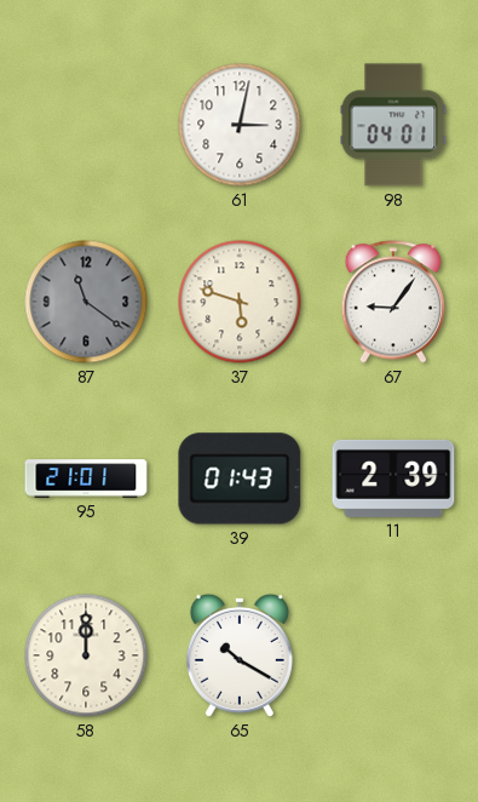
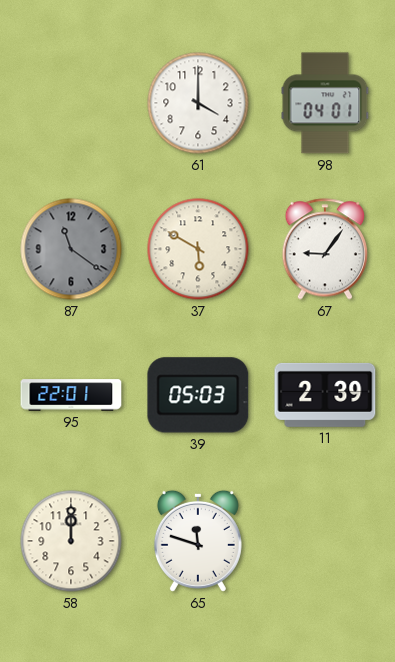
61: 3:02 -> 4:00 (198, 103)
37: 5:48 -> 5:50 (198, 249)
95: 21:01 -> 22:01 (71, 395)
39: 01:43 -> 05:03 (198, 395)
65: 10:20 -> 11:48 (198, 541)
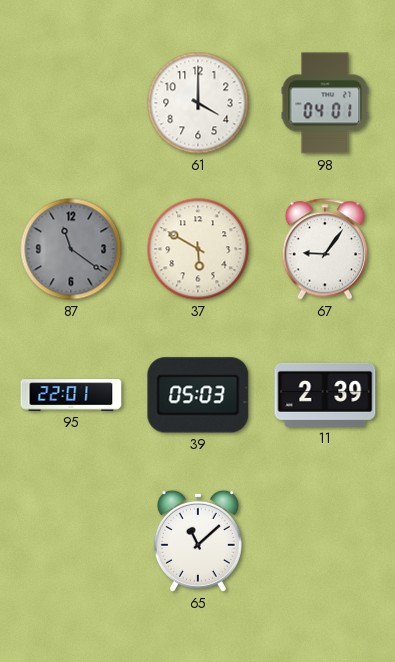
58: 12:00 -> none (71, 541)
65: 11:48 -> 11:08 (198, 541)
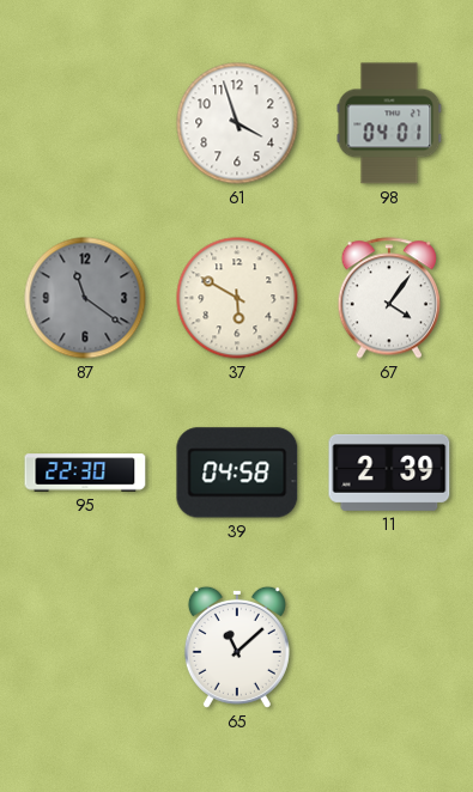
61: 4:00 -> 3:57 (237, 123)
67: 9:06 -> 4:06 (388, 298)
95: 22:01 -> 22:30 (85, 473)
39: 05:03 -> 04:58 (237, 473)
